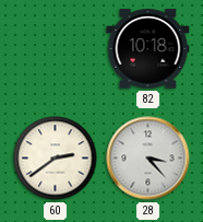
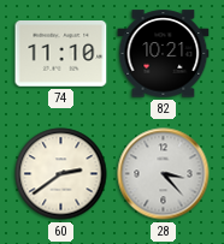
74: none -> 11:10 (61, 54)
82: 10:18 -> 10:21 (164, 54)
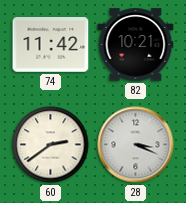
74: 11:10 -> 11:42 (51, 45)
28: 3:23 -> 3:19 (136, 145)
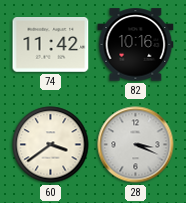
82: 10:21 -> 10:16 (136, 45)
60: 2:39 -> 3:39 (51, 145)
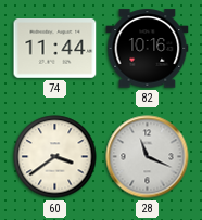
74: 11:42 -> 11:44 (55, 49)
28: 3:19 -> 11:19 (148, 157)
